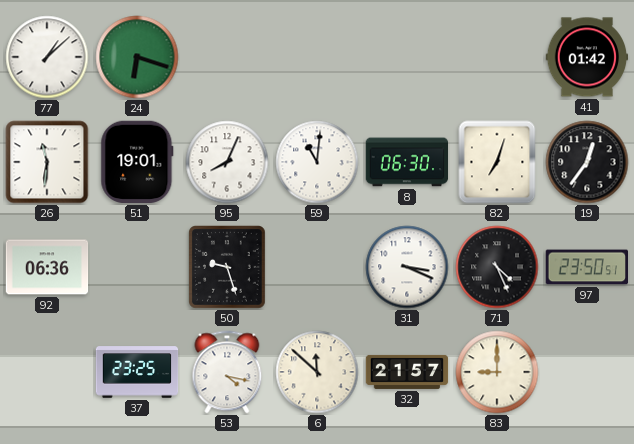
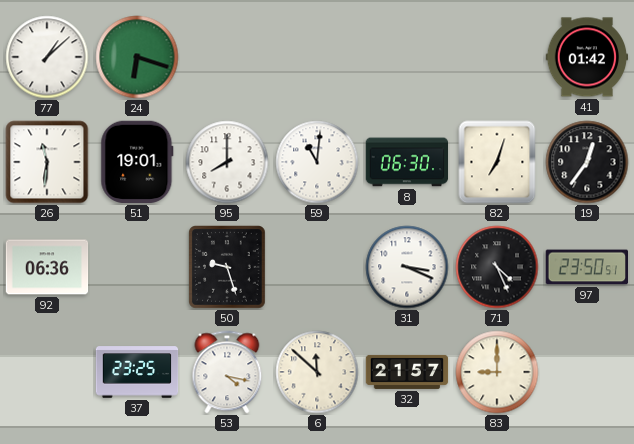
95: 8:04 -> 8:00 (227, 162)
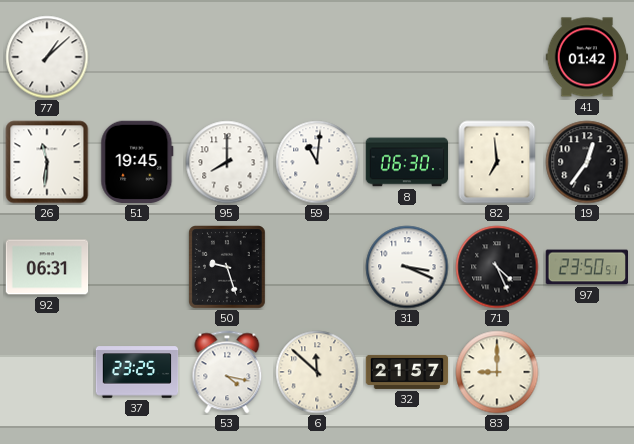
24: 6:18 -> none (137, 57)
51: 19:01 -> 19:45 (137, 162)
82: 7:03 -> 6:59 (497, 162)
92: 06:36 -> 06:31 (47, 267)
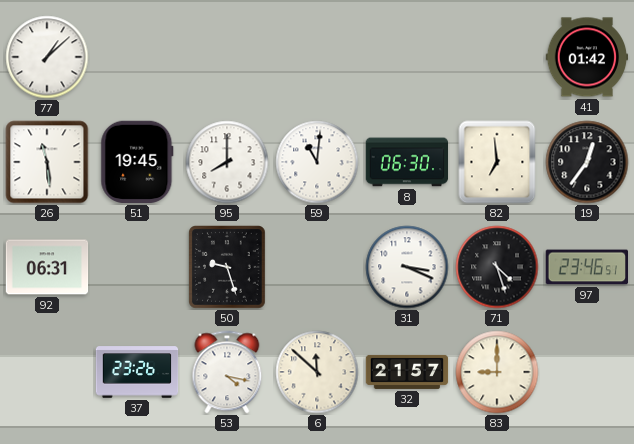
26: 11:31 -> 11:29 (47, 162)
71: 4:26 -> 4:27 (497, 267)
97: 23:50 -> 23:46 (587, 267)
37: 23:25 -> 23:26 (137, 372)
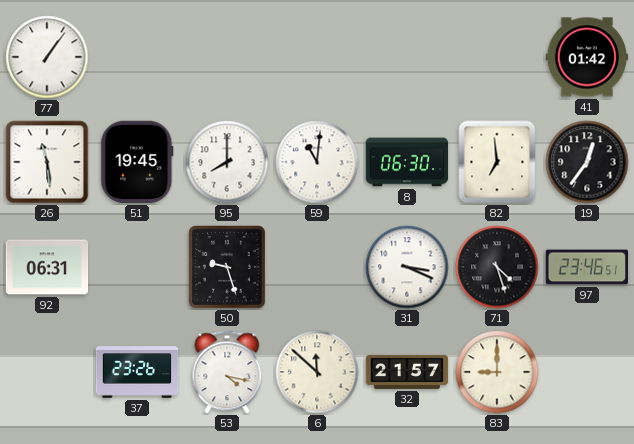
77: 1:08 -> 1:06 (47, 57)
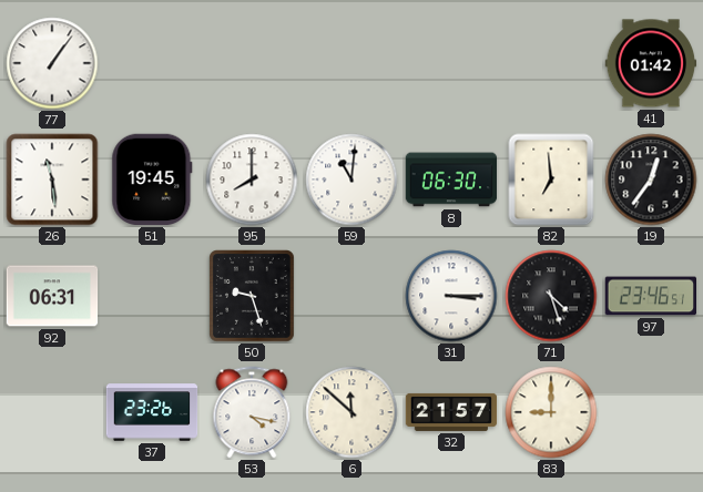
31: 3:19 -> 3:15 (451, 296)
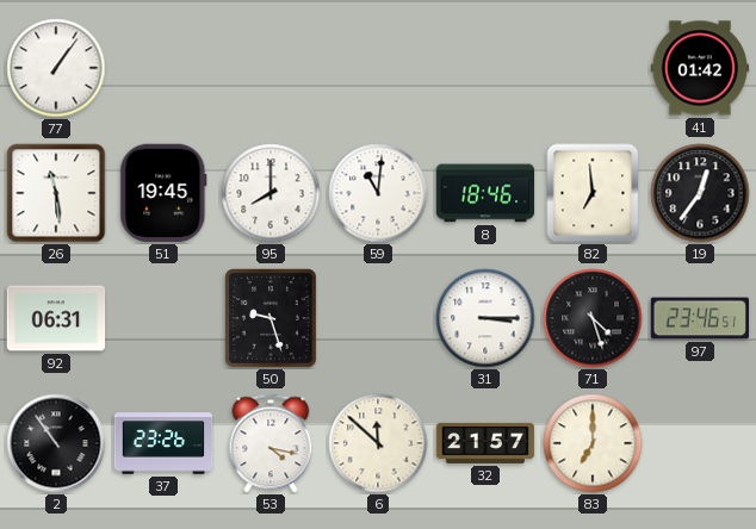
8: 06:30 -> 18:46 (485, 193)
2: none -> 10:54 (56, 443)
83: 9:00 -> 7:00 (593, 443)
